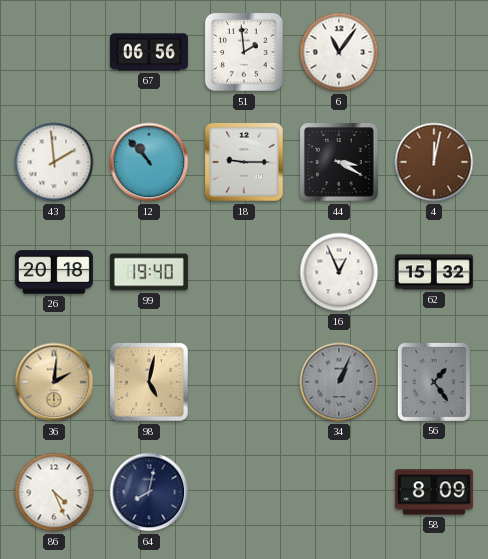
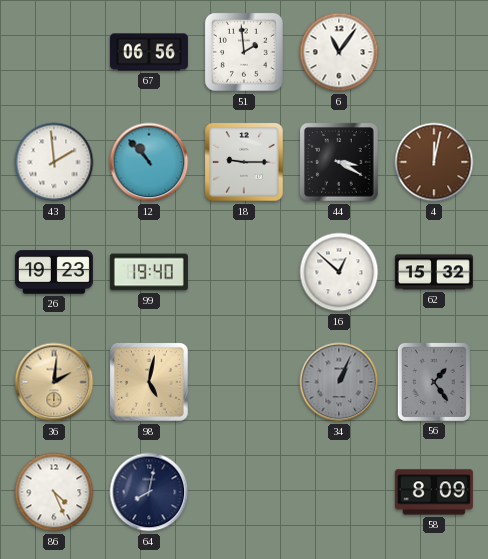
26: 20:18 -> 19:23 (54, 272)
16: 12:56 -> 12:52 (339, 272)
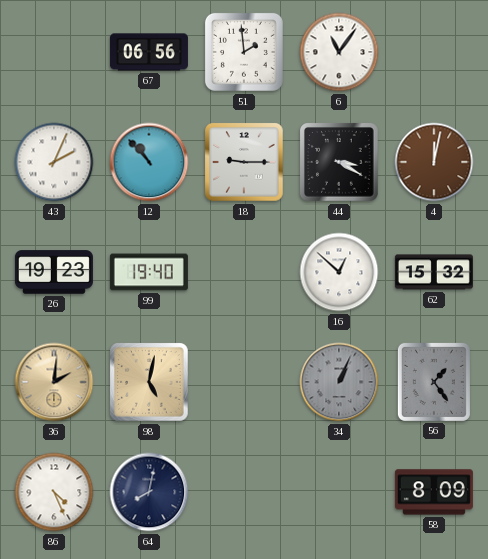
43: 1:59 -> 2:04 (54, 162)
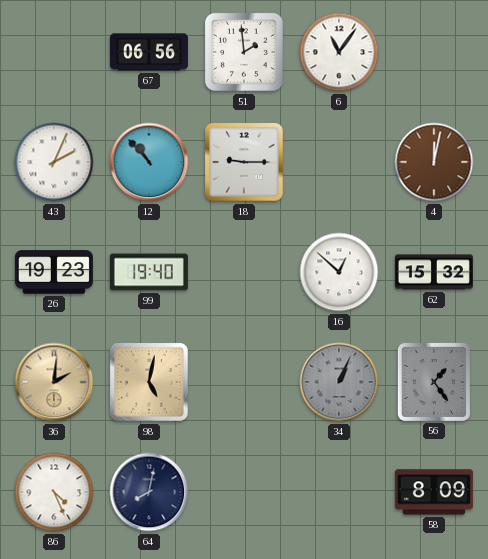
44: 3:20 -> none (339, 162)
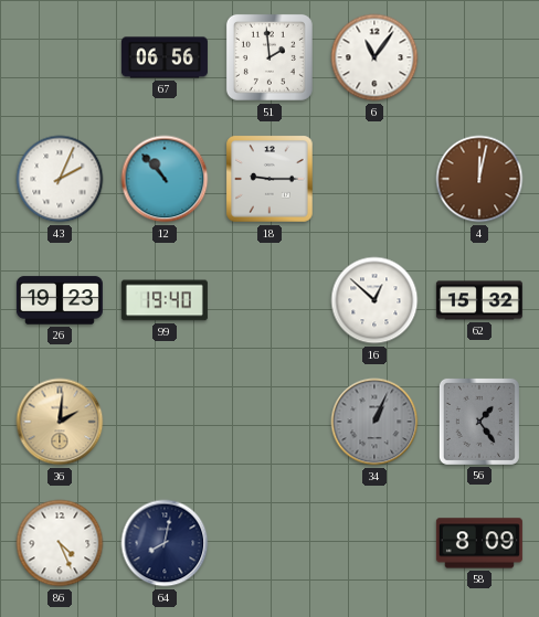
98: 5:02 -> none (149, 382)
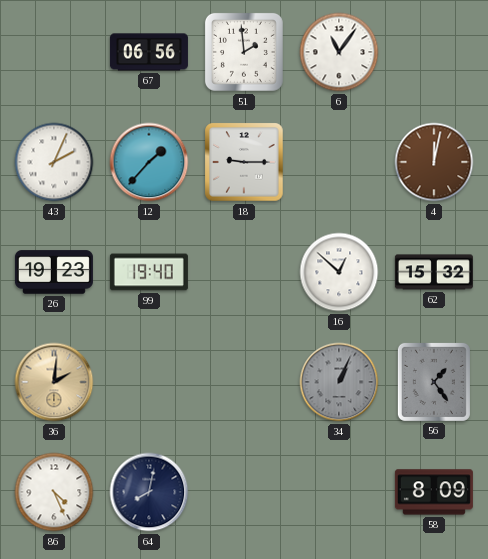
12: 10:53 -> 1:37 (149, 162)
